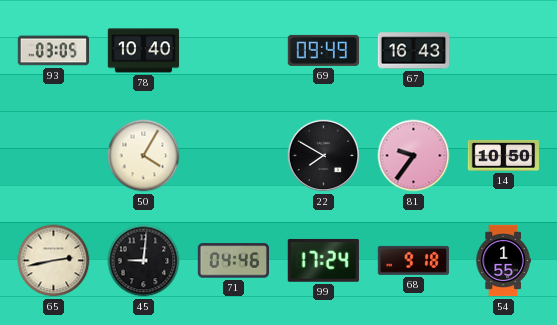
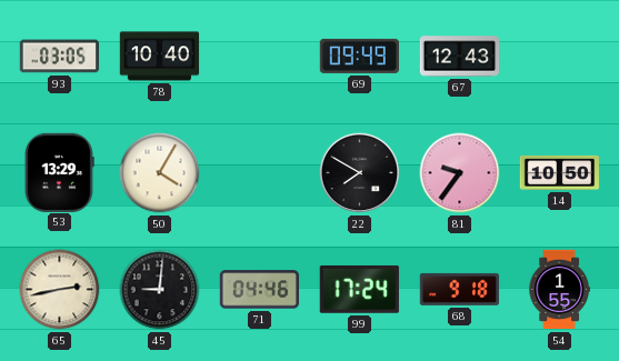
67: 16:43 -> 12:43 (460, 57)
53: none -> 13:29 (59, 172)
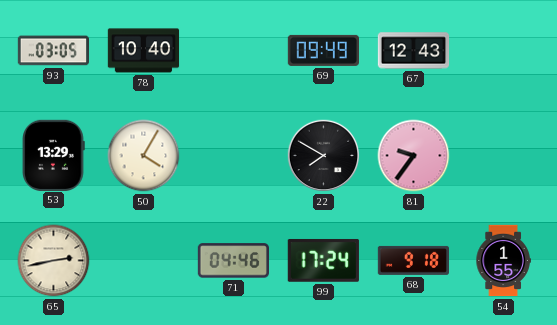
14: 10:50 -> none (559, 172)
45: 9:01 -> none (160, 290)
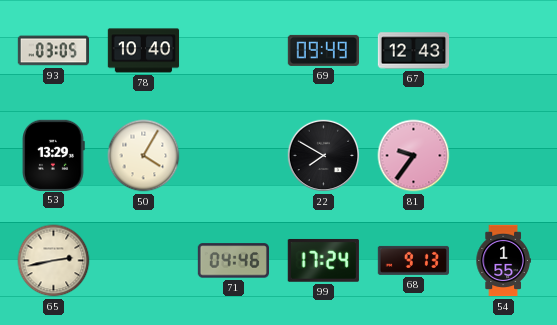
68: 9:18 -> 9:13 (413, 260)
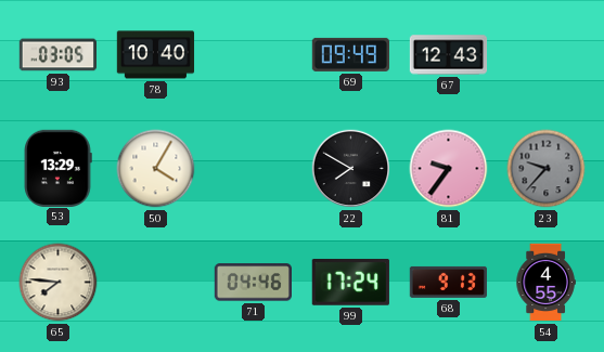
23: none -> 9:37 (547, 169)
65: 2:43 -> 7:46 (59, 283)
54: 1:55 -> 4:55 (545, 283)
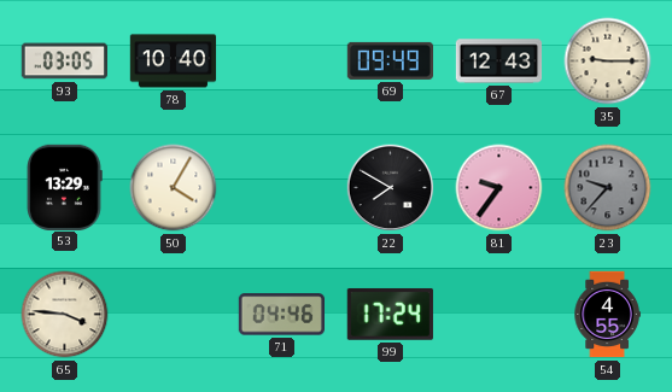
35: none -> 9:15 (608, 62)
65: 7:46 -> 3:46 (65, 315)
68: 9:13 -> none (448, 282)
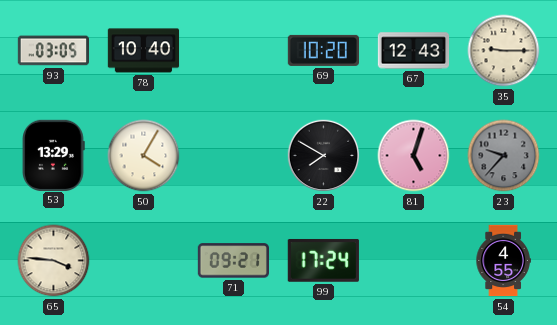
69: 09:49 -> 10:20 (323, 50)
81: 9:36 -> 5:03 (414, 156)
71: 04:46 -> 09:21 (233, 261)
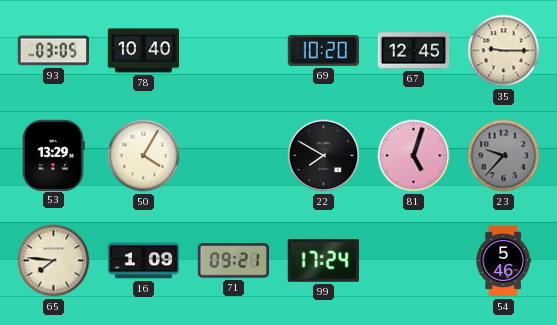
67: 12:43 -> 12:45 (414, 51)
65: 3:46 -> 7:46 (54, 261)
16: none -> 1:09 (144, 261)
54: 4:55 -> 5:46 (503, 261)
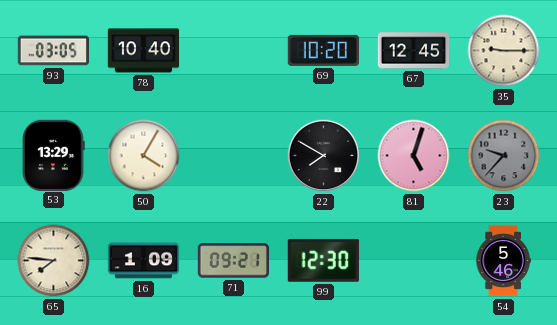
99: 17:24 -> 12:30 (323, 260)
